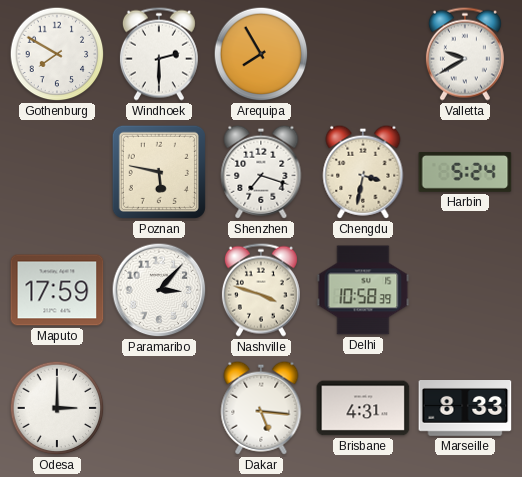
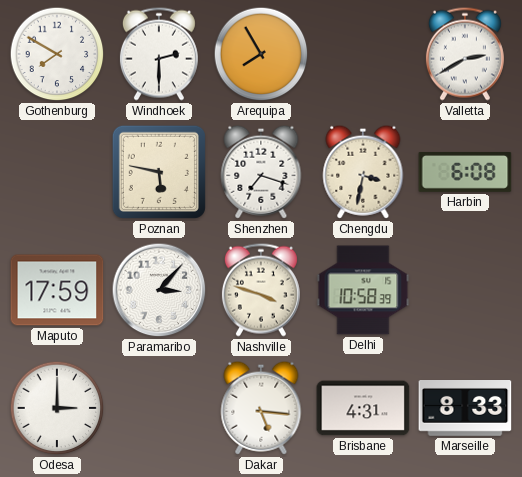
Valletta: 9:40 -> 2:40 (465, 54)
Harbin: 5:24 -> 6:08 (465, 172)
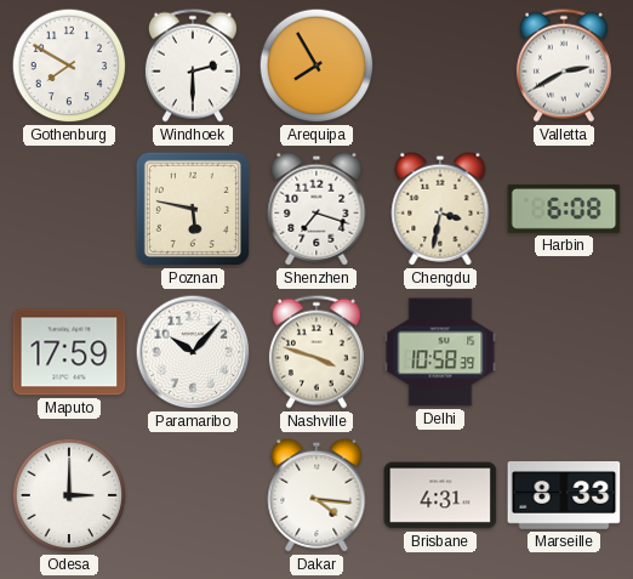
Paramaribo: 3:07 -> 10:07 (193, 352)
Dakar: 5:16 -> 4:16 (316, 495)
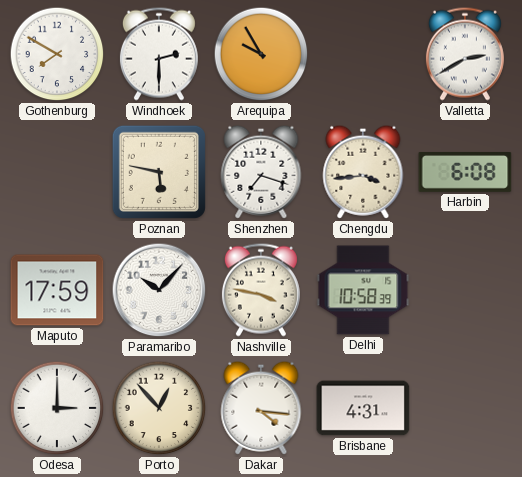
Arequipa: 7:55 -> 9:55 (261, 54)
Chengdu: 3:32 -> 3:44 (363, 172)
Nashville: 3:48 -> 3:47 (261, 290)
Porto: none -> 12:53 (159, 408)
Marseille: 8:33 -> none (564, 496)
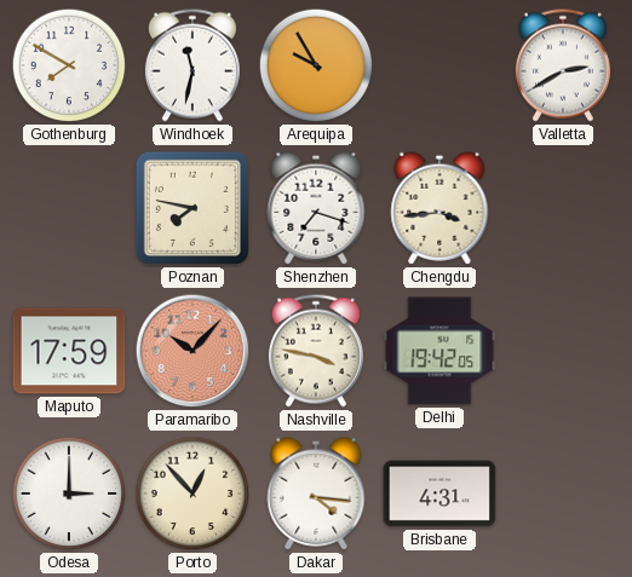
Windhoek: 2:30 -> 11:32 (193, 65)
Poznan: 5:47 -> 7:47 (193, 208)
Harbin: 6:08 -> none (465, 172)
Paramaribo dial: white -> salmon (193, 351)
Delhi: 10:58 -> 19:42 (439, 351)
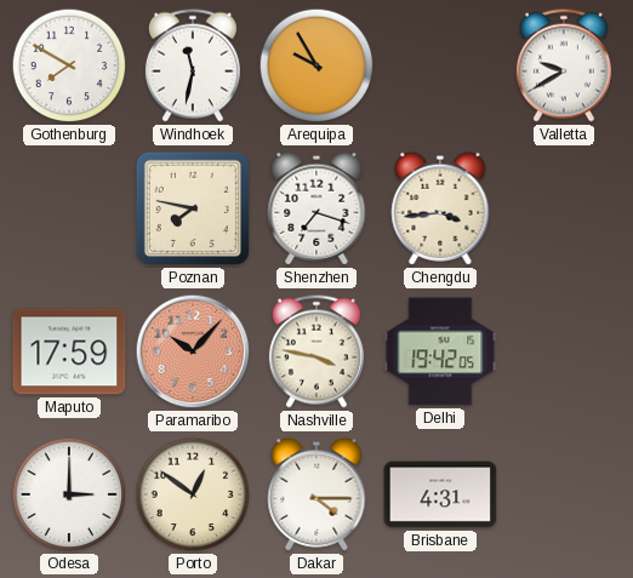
Valletta: 2:40 -> 9:40 (564, 65)
Porto: 12:53 -> 12:51 (193, 494)
Dakar: 4:16 -> 4:15 (316, 494)
